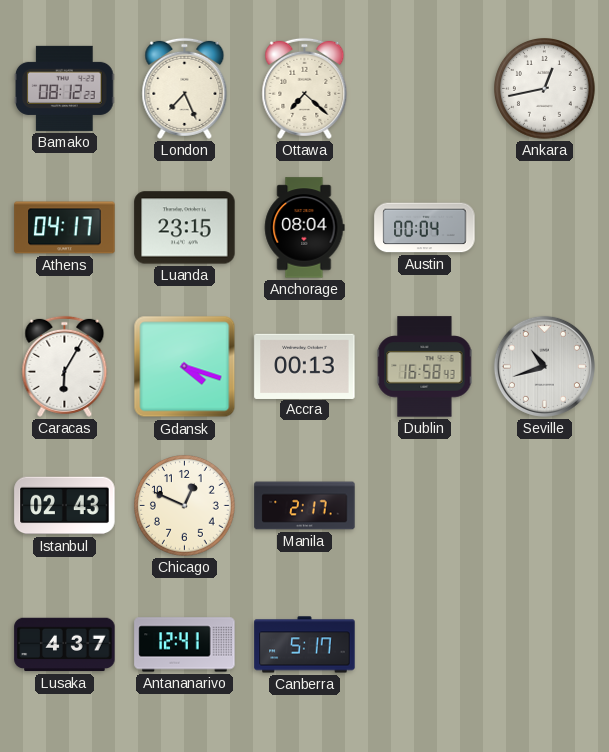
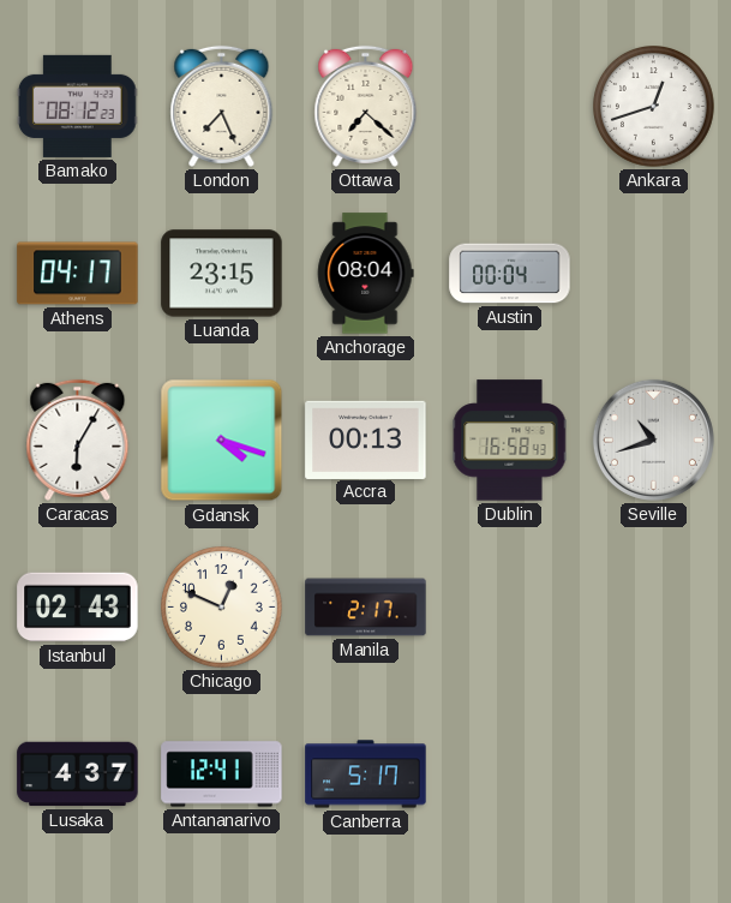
Ankara: 12:43 -> 12:42 (654, 107)
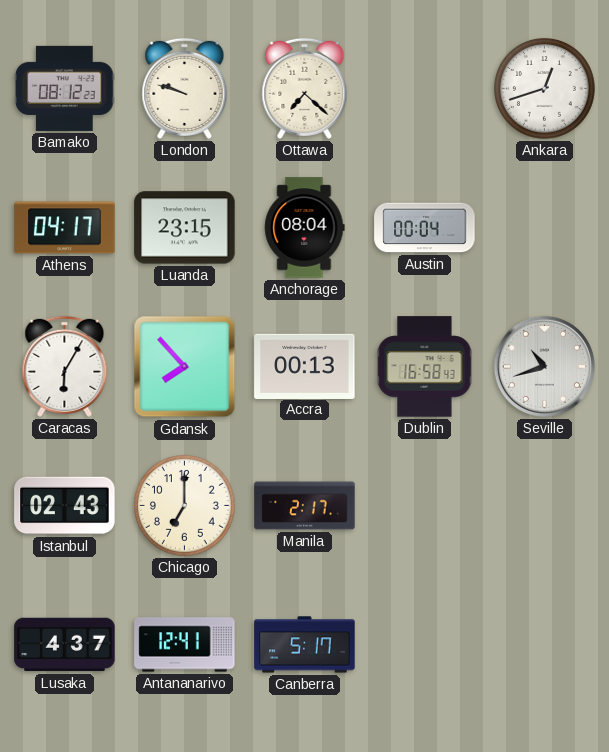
London: 7:26 -> 9:48 (185, 88)
Gdansk: 4:18 -> 7:53 (185, 367)
Chicago: 12:49 -> 7:00 (185, 506)
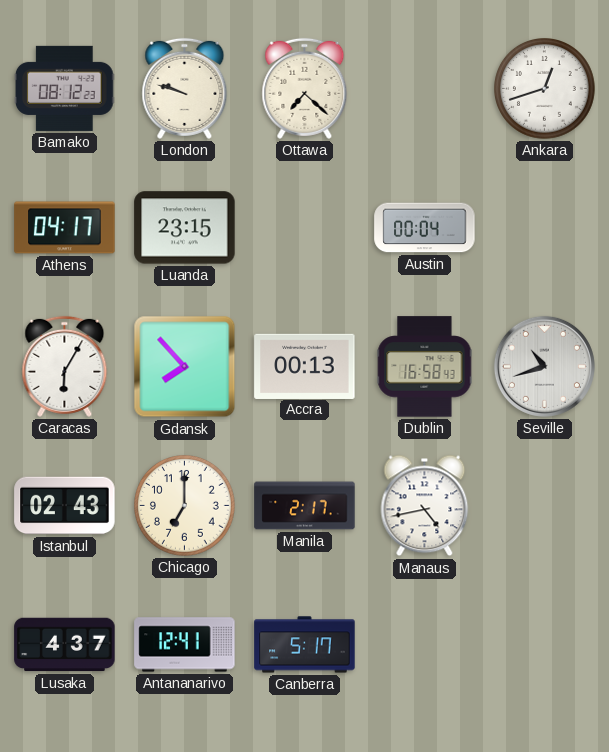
Anchorage: 08:04 -> none (305, 228)
Manaus: none -> 4:43 (425, 506)
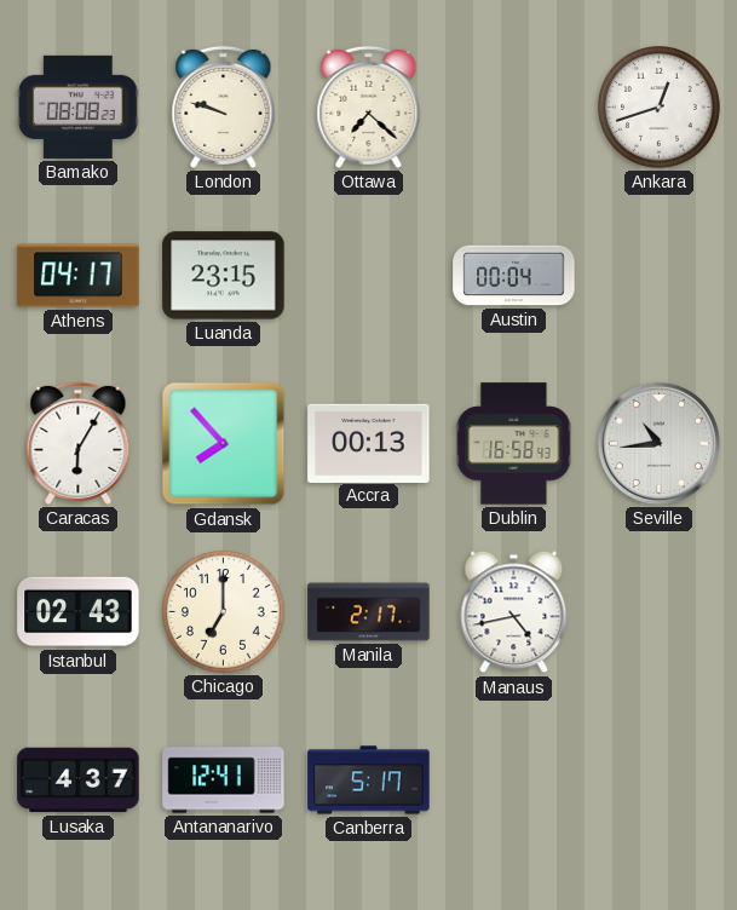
Bamako: 08:12 -> 08:08 (77, 106)
Seville: 10:42 -> 10:44 (658, 443)
